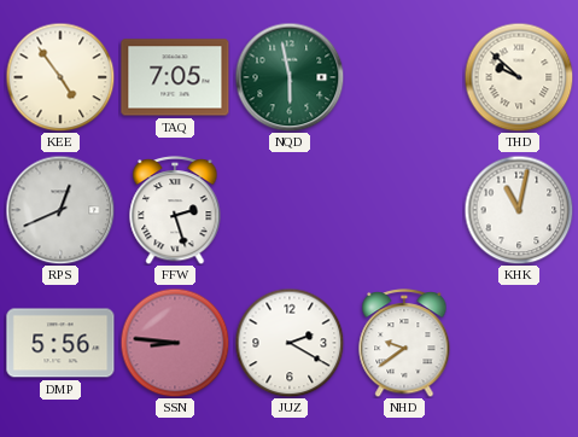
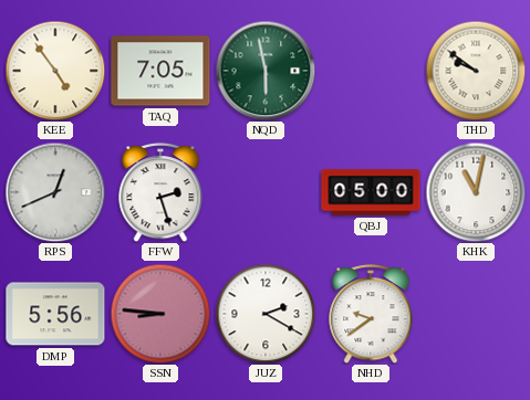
THD: 9:52 -> 9:51 (476, 71)
QBJ: none -> 05:00 (371, 192)
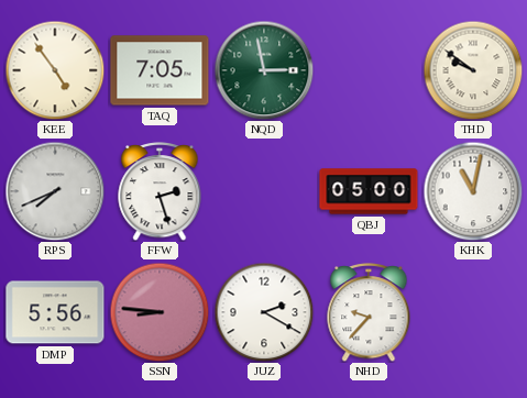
NQD: 5:58 -> 2:58 (264, 70)
RPS: 12:41 -> 7:41 (55, 191)
NHD: 9:39 -> 9:37 (369, 313)
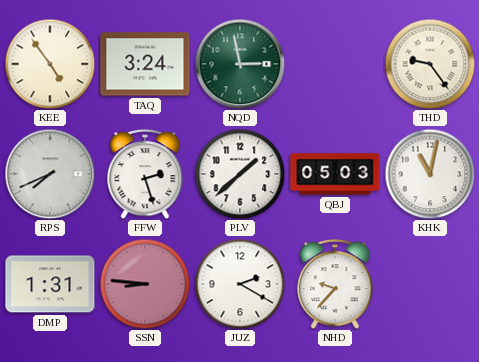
TAQ: 7:05 -> 3:24 (145, 64)
THD: 9:51 -> 9:24 (430, 64)
PLV: none -> 1:38 (240, 174)
QBJ: 05:00 -> 05:03 (335, 174)
DMP: 5:56 -> 1:31 (50, 284)
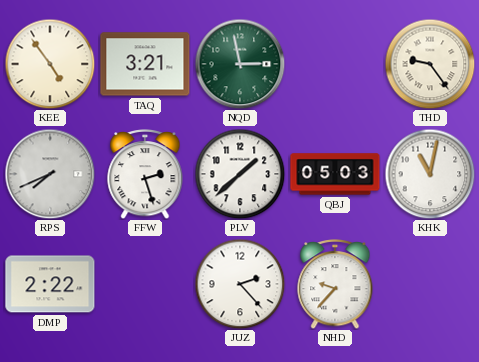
TAQ: 3:24 -> 3:21 (145, 64)
DMP: 1:31 -> 2:22 (50, 284)
SSN: 8:46 -> none (145, 284)
JUZ: 2:20 -> 2:23 (240, 284)
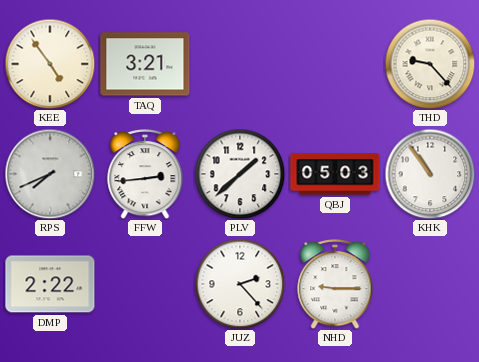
NQD: 2:58 -> none (240, 64)
THD: 9:24 -> 9:23 (430, 64)
FFW: 2:27 -> 2:44 (145, 175)
KHK: 11:02 -> 10:54 (430, 174)
NHD: 9:37 -> 9:15 (335, 285)
